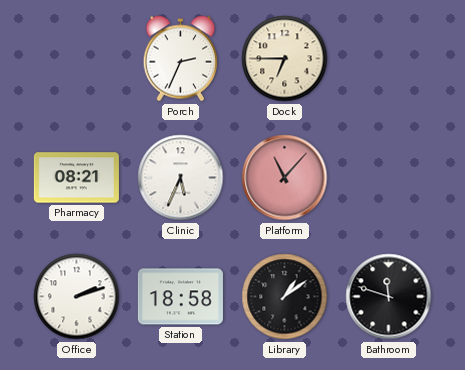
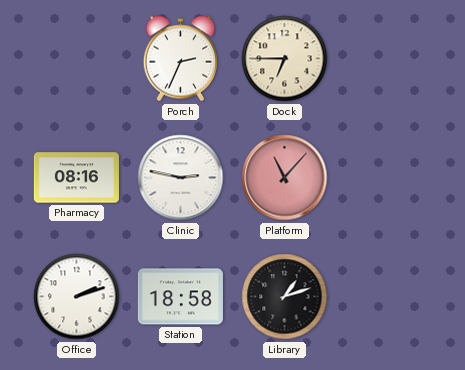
Pharmacy: 08:21 -> 08:16 (76, 178)
Clinic: 5:34 -> 2:47 (181, 178)
Library: 1:09 -> 1:12 (285, 297)
Bathroom: 11:48 -> none (389, 297)
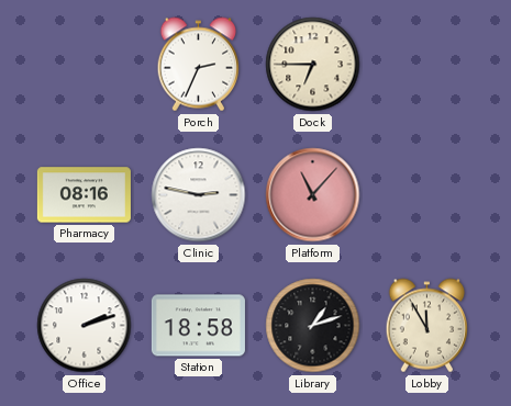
Lobby: none -> 11:55 (427, 326)
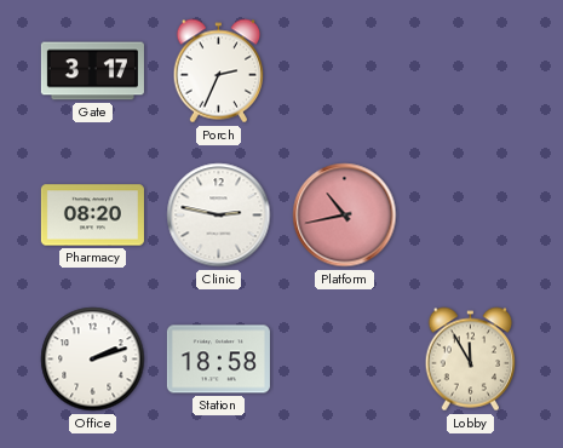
Gate: none -> 3:17 (92, 71)
Dock: 6:45 -> none (313, 65)
Pharmacy: 08:16 -> 08:20 (92, 216)
Platform: 11:07 -> 10:43 (345, 216)
Library: 1:12 -> none (313, 326)
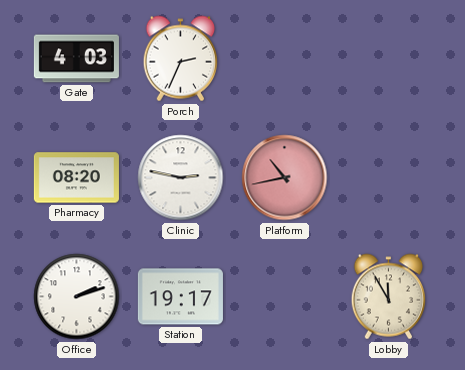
Gate: 3:17 -> 4:03 (76, 59)
Station: 18:58 -> 19:17 (180, 297)
